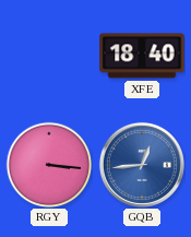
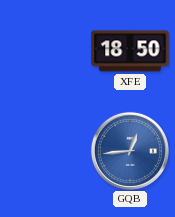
XFE: 18:40 -> 18:50 (130, 51)
RGY: 3:16 -> none (49, 165)
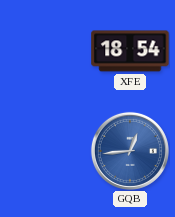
XFE: 18:50 -> 18:54 (130, 51)
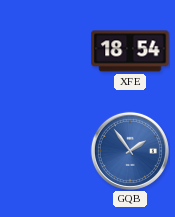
GQB: 12:44 -> 1:54 (130, 151)
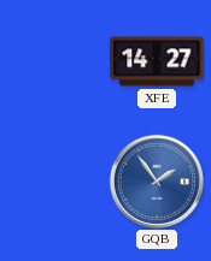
XFE: 18:54 -> 14:27 (157, 61)
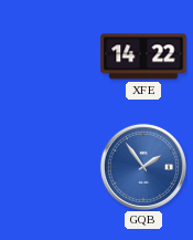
XFE: 14:27 -> 14:22 (143, 56)
